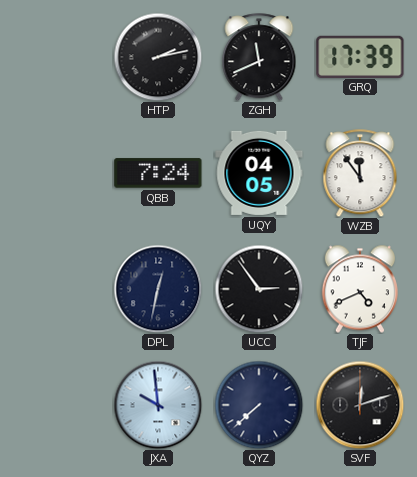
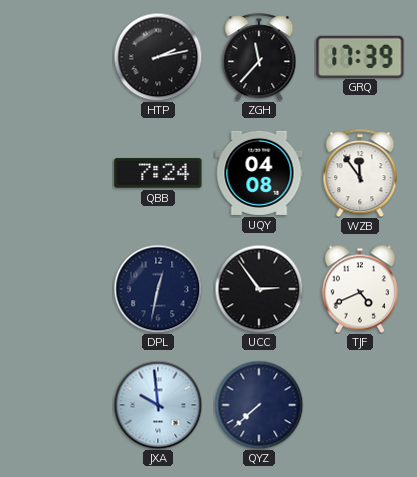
ZGH: 11:41 -> 11:37 (259, 57)
UQY: 04:05 -> 04:08 (259, 173)
SVF: 12:12 -> none (360, 405)
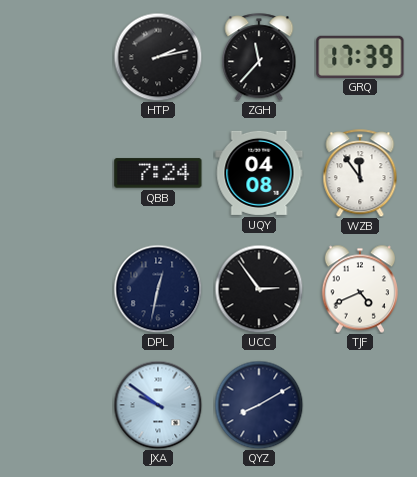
JXA: 9:59 -> 9:51 (158, 405)
QYZ: 7:38 -> 8:10 (259, 405)
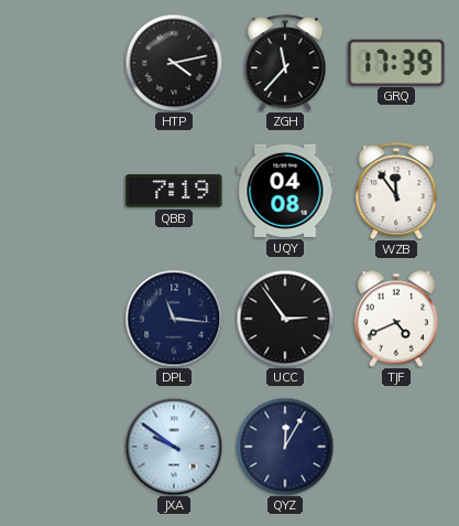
HTP: 2:13 -> 4:13 (174, 63)
QBB: 7:24 -> 7:19 (174, 191)
DPL: 12:32 -> 11:16 (174, 319)
QYZ: 8:10 -> 12:05 (285, 447)
